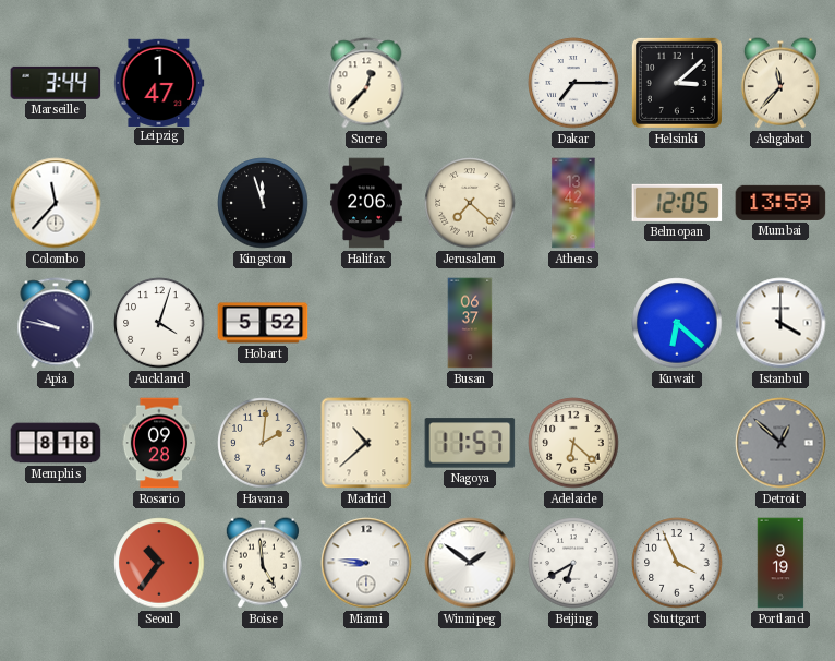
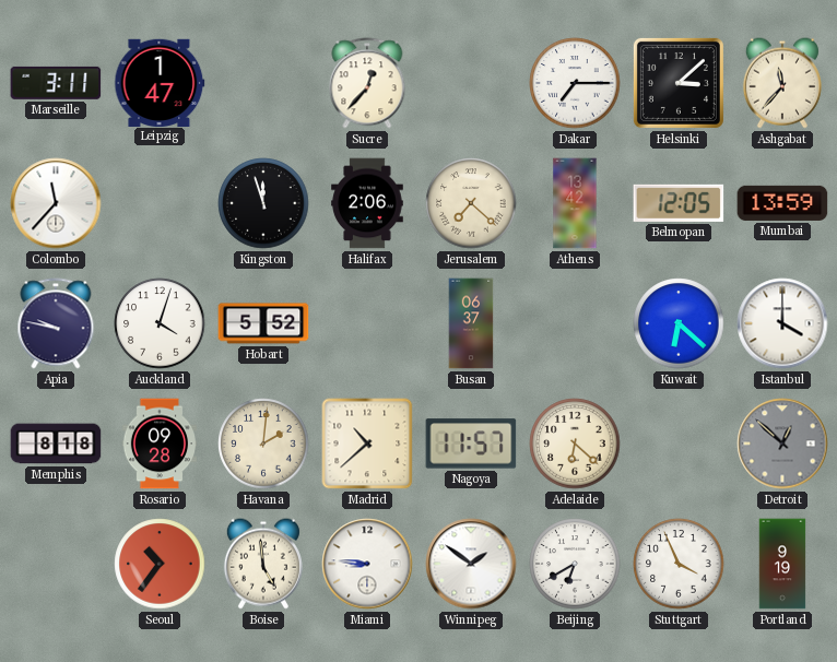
Marseille: 3:44 -> 3:11 (56, 83)
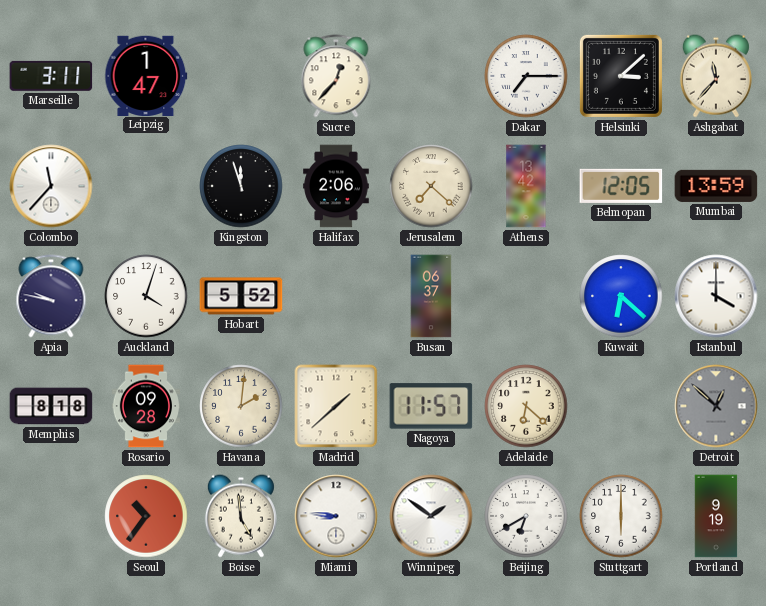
Madrid: 10:38 -> 1:38 (336, 406)
Stuttgart: 3:56 -> 6:00 (621, 516)
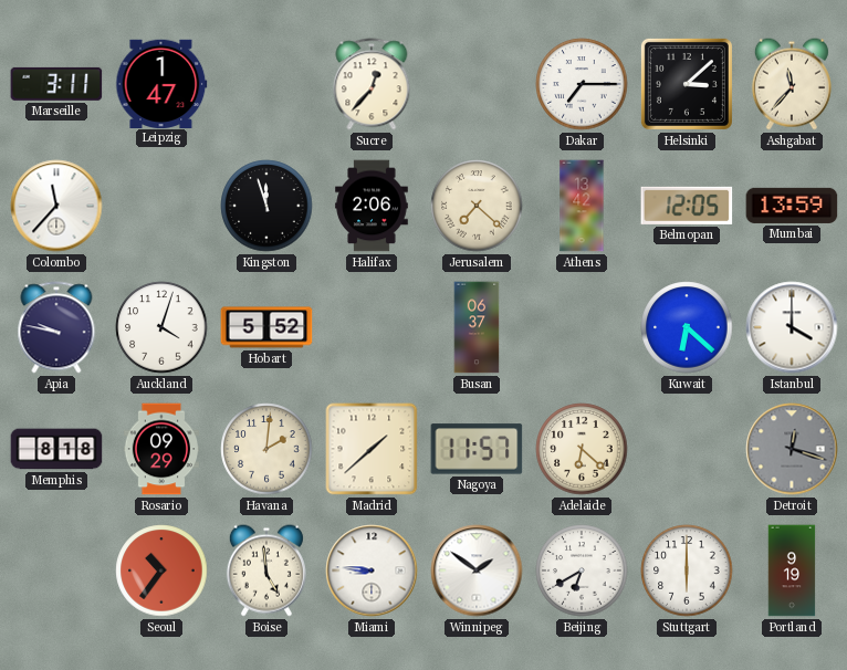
Rosario: 09:28 -> 09:29 (160, 449)
Detroit: 12:52 -> 12:18 (792, 449)
